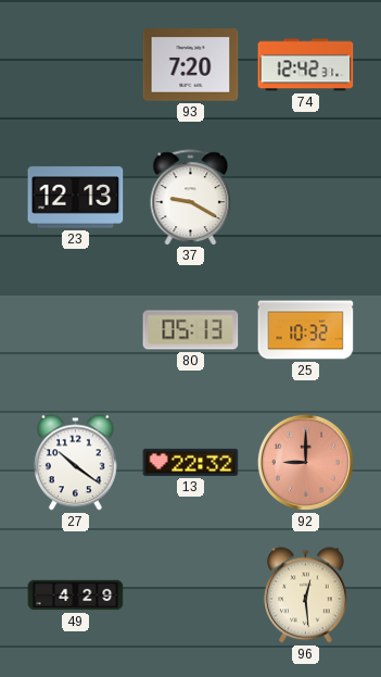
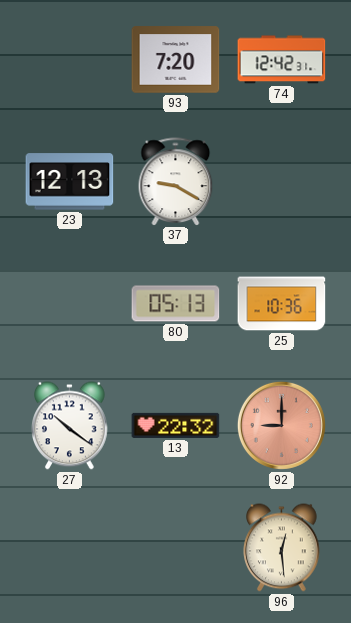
25: 10:32 -> 10:36 (282, 304)
49: 4:29 -> none (76, 595)
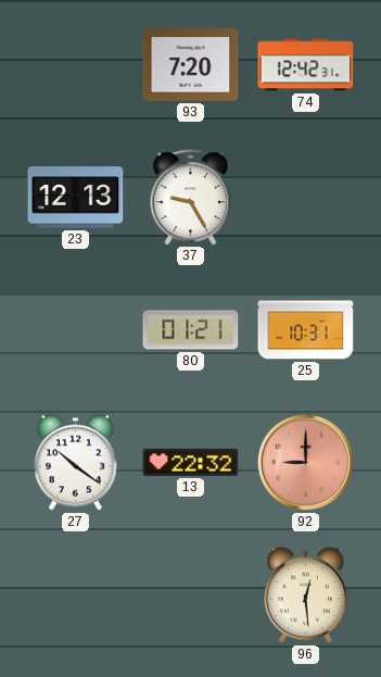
37: 9:20 -> 9:25 (191, 197)
80: 05:13 -> 01:21 (191, 330)
25: 10:36 -> 10:31 (306, 330)
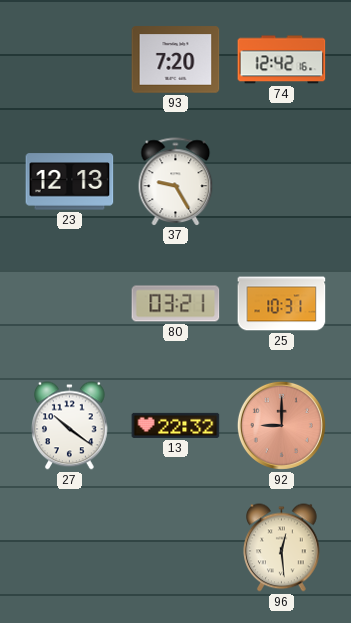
74: 12:42:31 -> 12:42:16 (282, 60)
80: 01:21 -> 03:21 (176, 304)
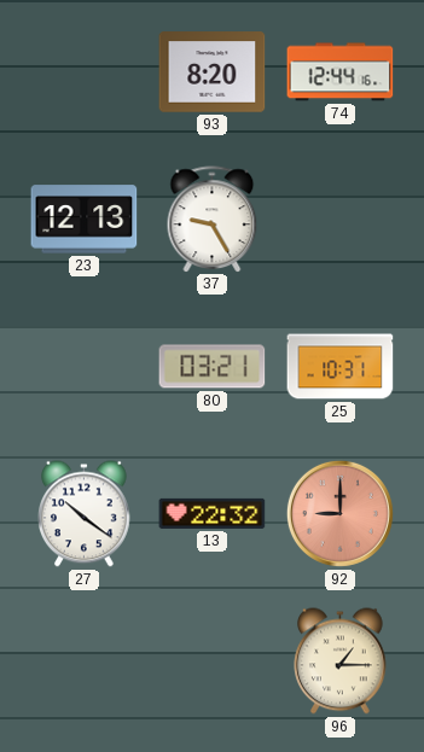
93: 7:20 -> 8:20 (213, 72)
74: 12:42 -> 12:44 (341, 72)
96: 12:29 -> 1:15 (341, 661)
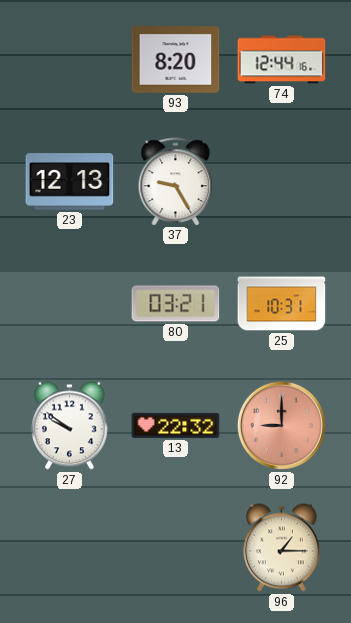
27: 10:21 -> 9:51 (70, 426)
